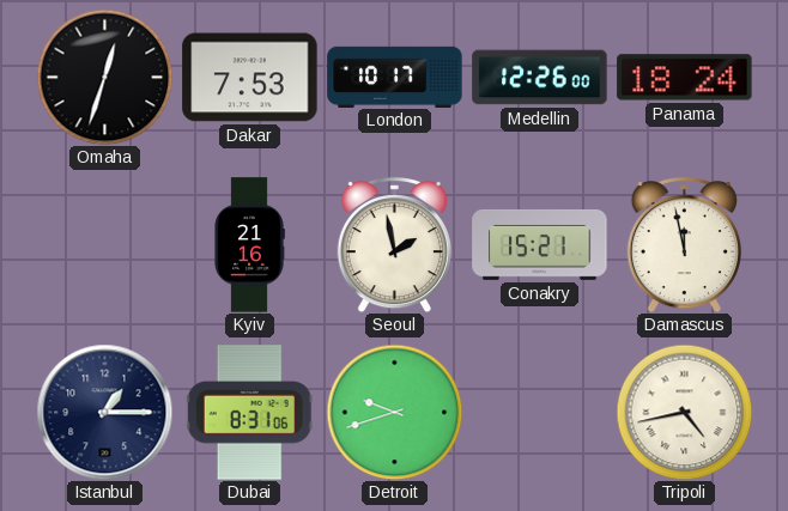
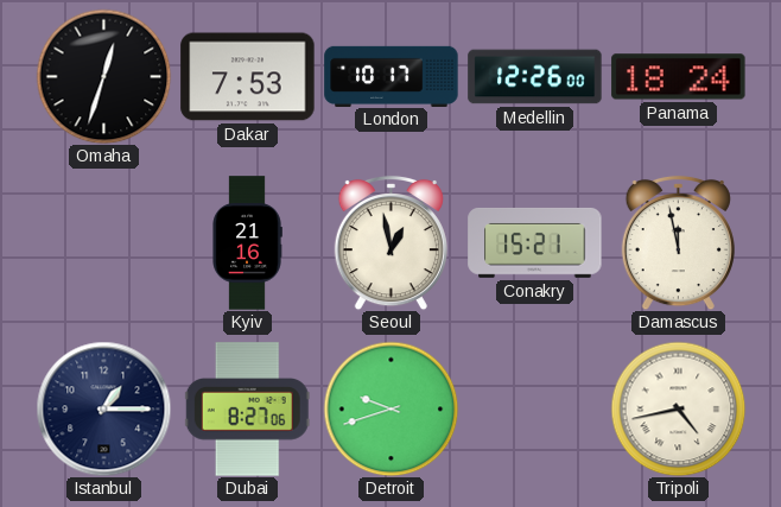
Seoul: 1:58 -> 12:58 (390, 242)
Dubai: 8:31 -> 8:27 (247, 410)
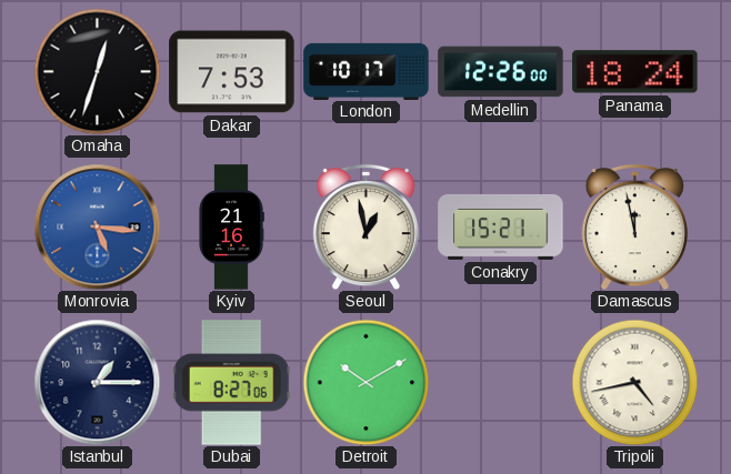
Monrovia: none -> 5:16 (97, 226)
Detroit: 9:42 -> 10:10 (365, 382)
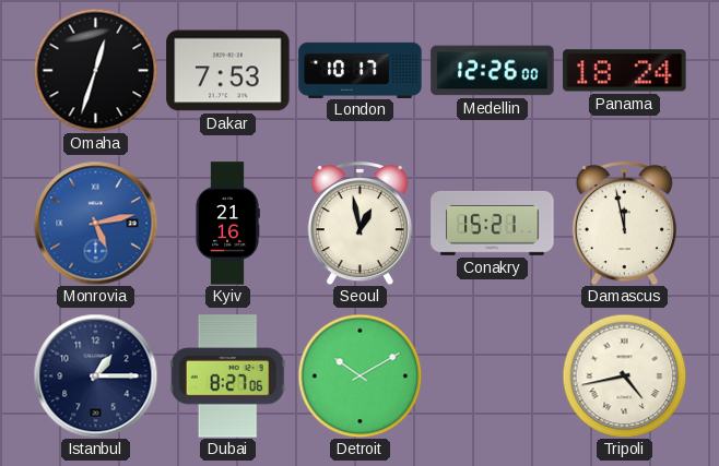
Monrovia: 5:16 -> 5:13 (95, 223)
